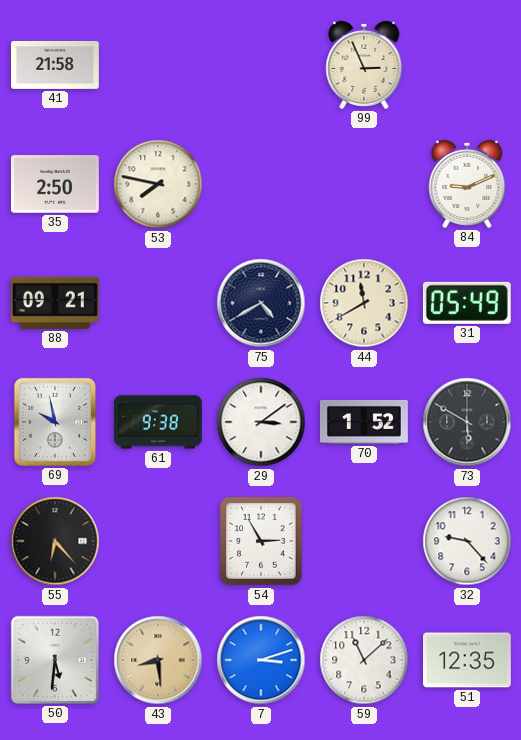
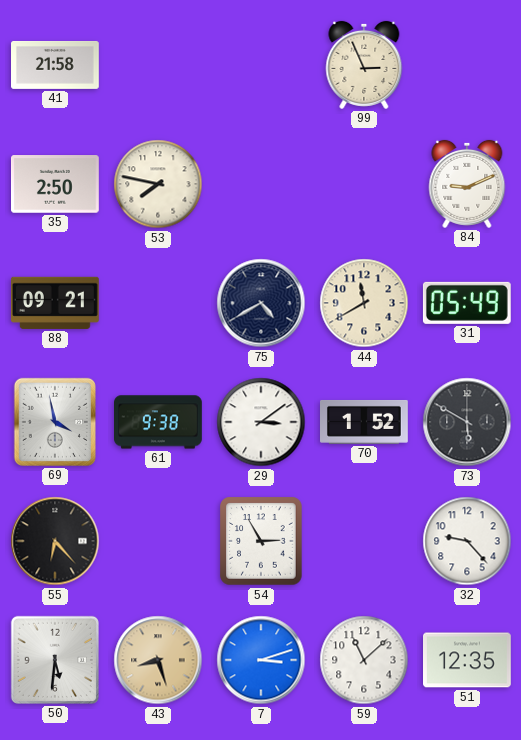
69: 9:58 -> 3:58 (55, 422)
43: 8:29 -> 8:27 (158, 660)
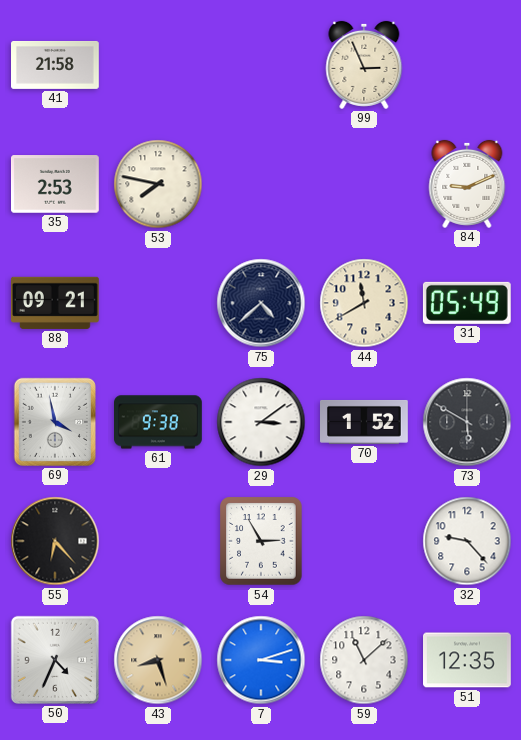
35: 2:50 -> 2:53 (56, 184)
75: 4:40 -> 4:38 (261, 303)
50: 5:31 -> 4:34 (55, 660)
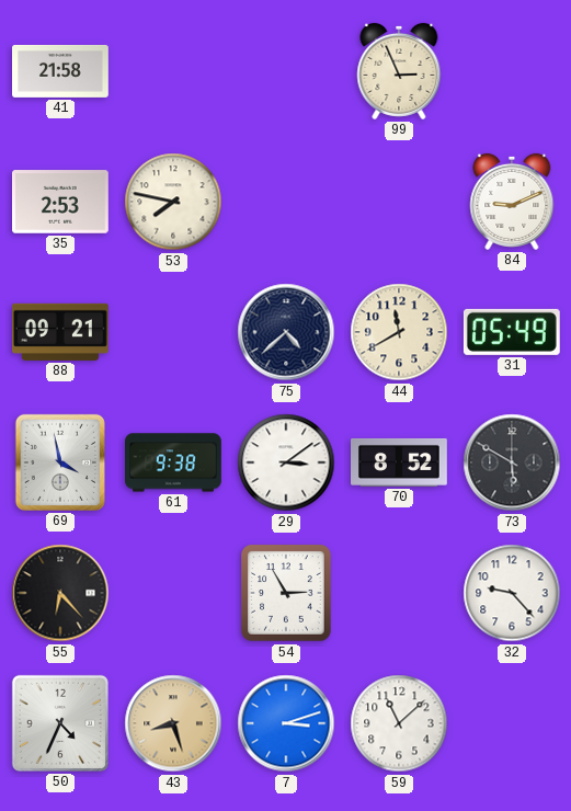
70: 1:52 -> 8:52 (400, 462)
51: 12:35 -> none (468, 660)
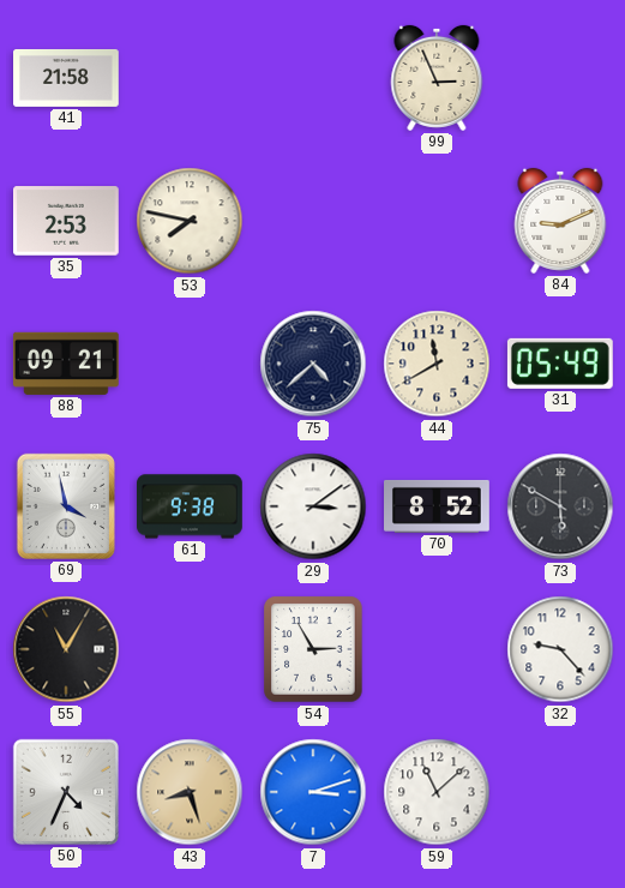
55: 6:23 -> 11:05 (66, 649)
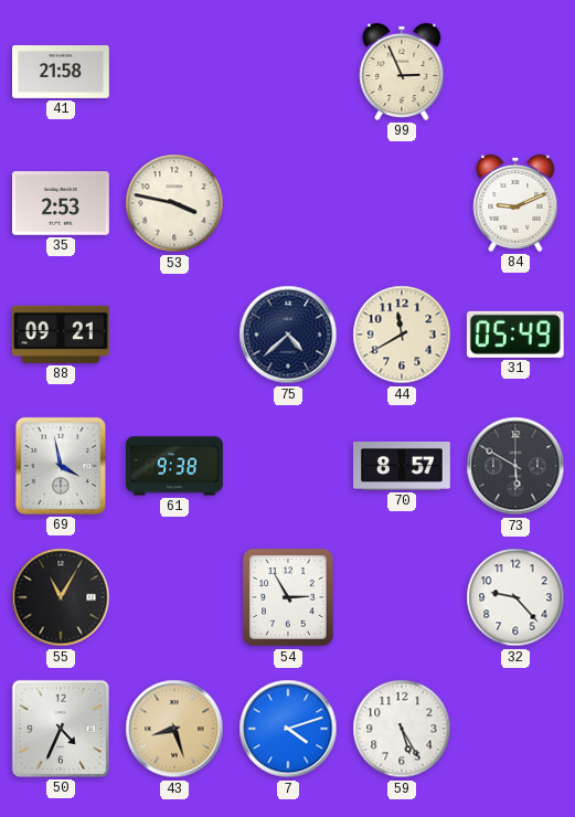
53: 7:47 -> 3:47 (174, 203)
29: 3:09 -> none (313, 506)
70: 8:52 -> 8:57 (403, 466)
7: 3:12 -> 4:12 (288, 729)
59: 11:08 -> 5:25 (402, 729)
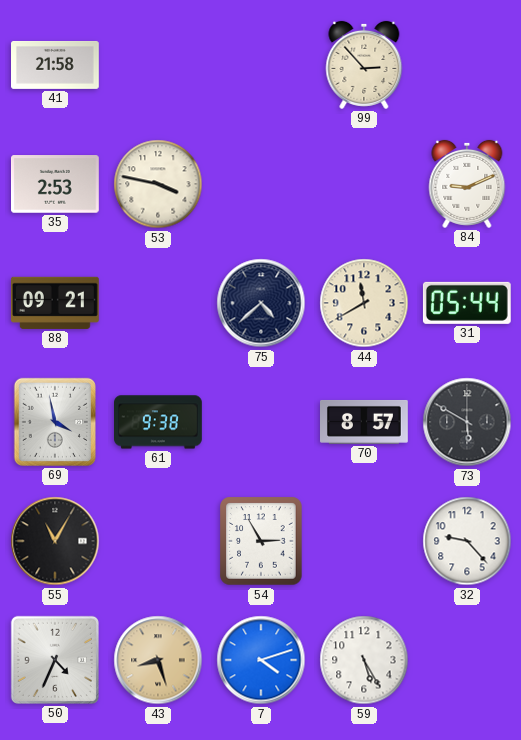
99: 2:56 -> 2:53 (364, 65)
31: 05:49 -> 05:44 (467, 303)
